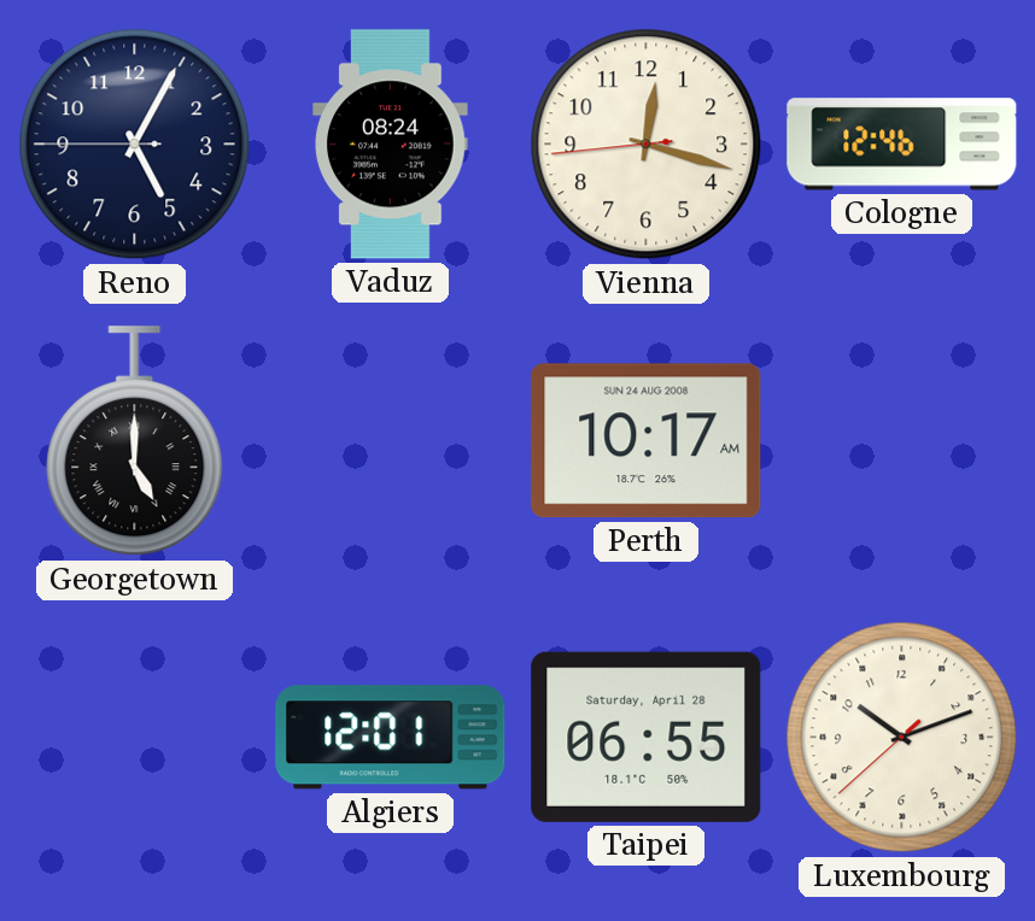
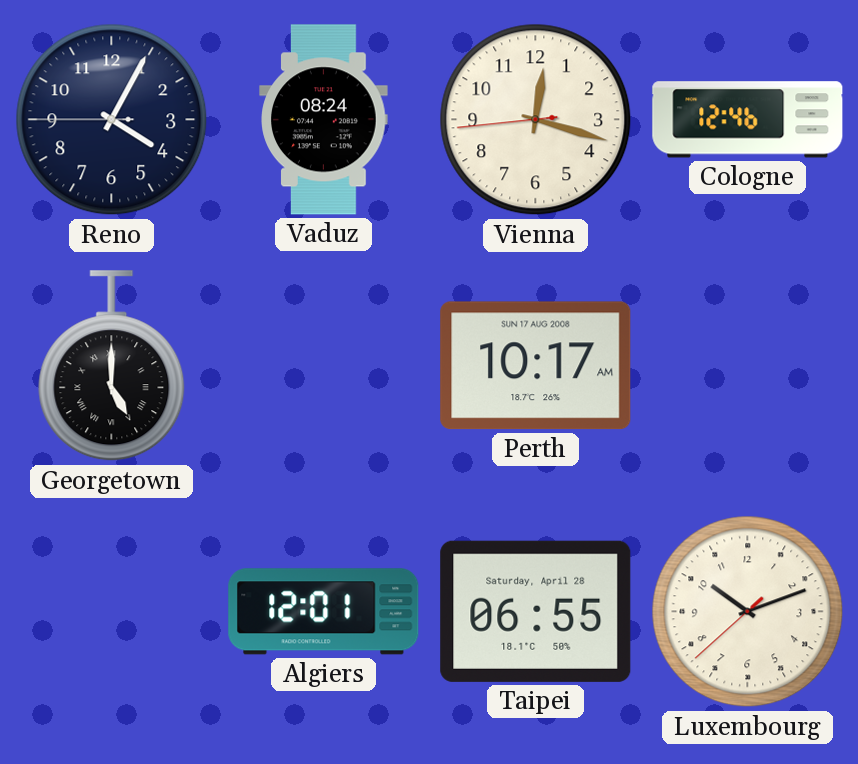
Reno: 5:04 -> 4:04 (112, 120)
Perth date: SUN 24 AUG 2008 -> SUN 17 AUG 2008 (536, 366)
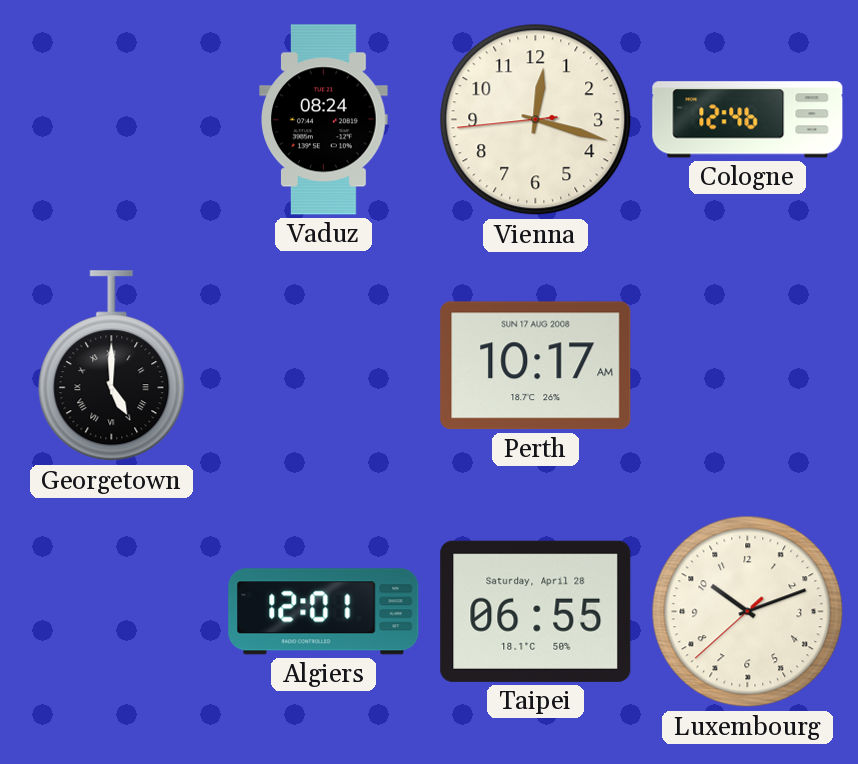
Reno: 4:04 -> none (112, 120)
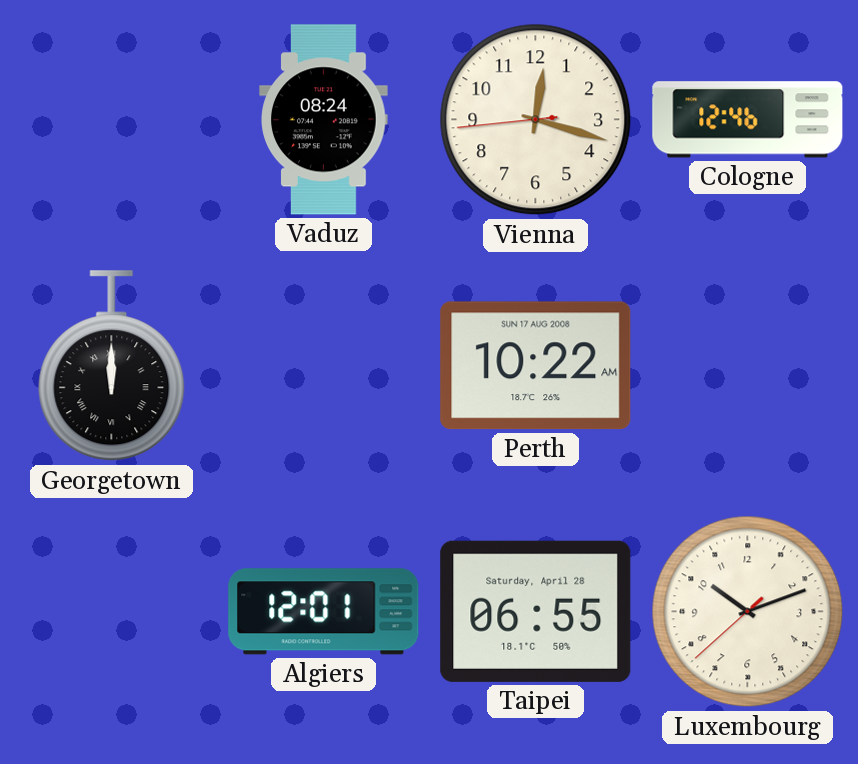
Georgetown: 5:00 -> 12:00 (112, 366)
Perth: 10:17 -> 10:22 (536, 366)
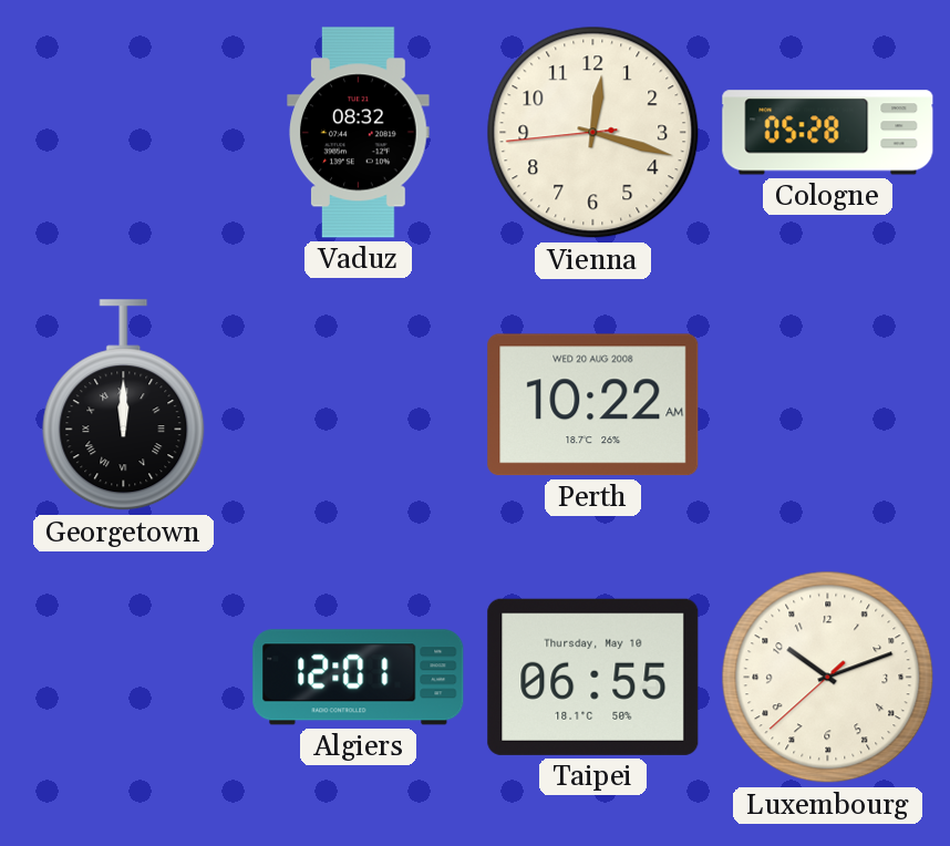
Vaduz: 08:24 -> 08:32 (359, 133)
Cologne: 12:46 -> 05:28 (828, 133)
Perth date: SUN 17 AUG 2008 -> WED 20 AUG 2008 (593, 405)
Taipei date: Saturday, April 28 -> Thursday, May 10 (593, 677)
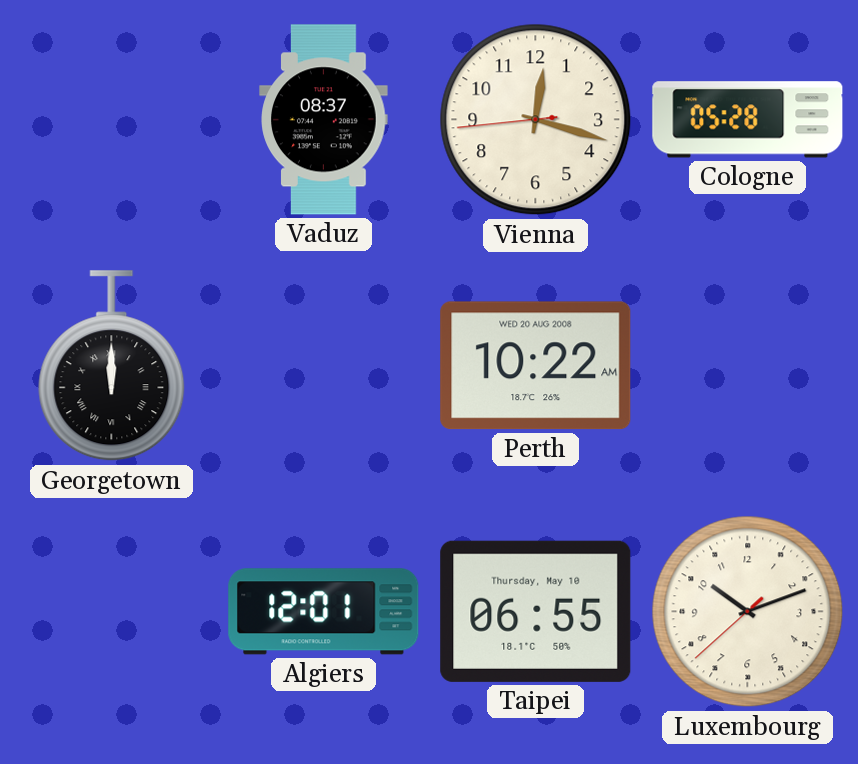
Vaduz: 08:32 -> 08:37 (324, 120)
